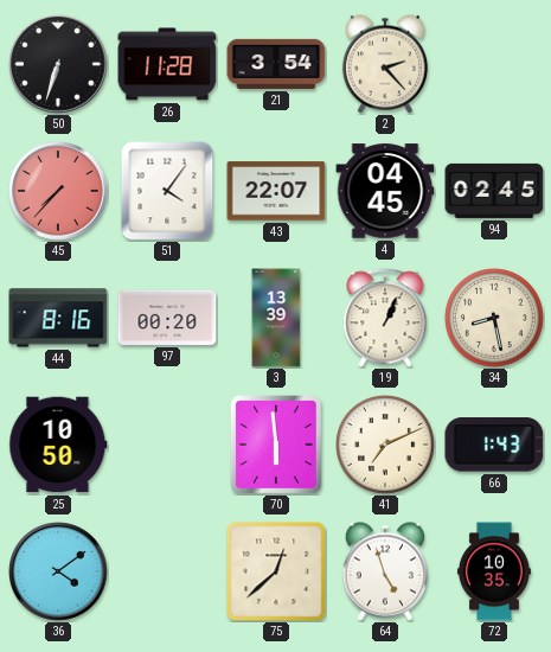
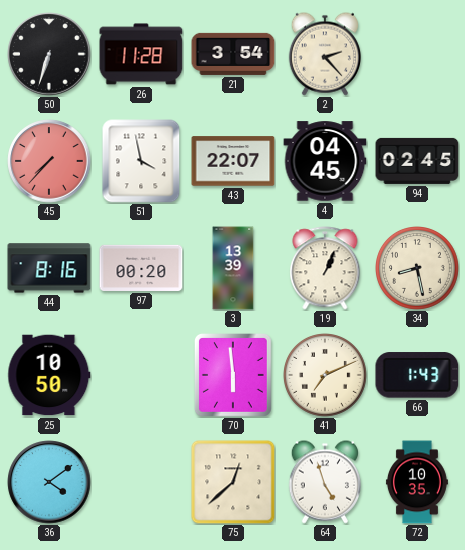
51: 4:06 -> 3:58 (141, 161)
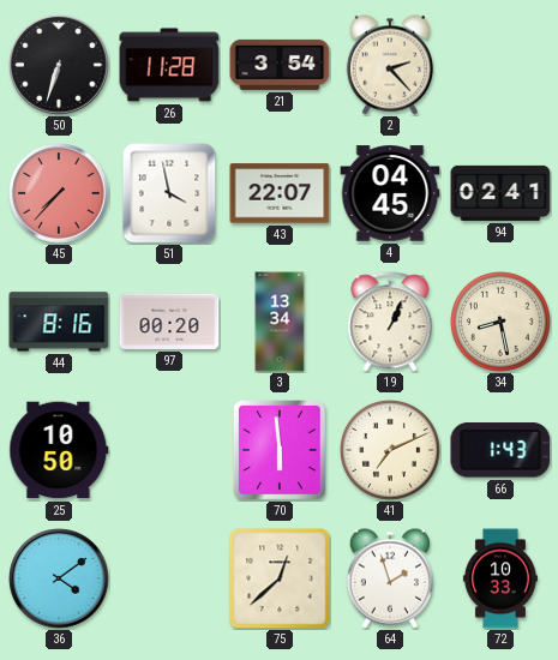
94: 02:45 -> 02:41 (500, 193)
3: 13:39 -> 13:34 (280, 322)
64: 4:57 -> 1:57 (389, 578)
72: 10:35 -> 10:33 (500, 578)
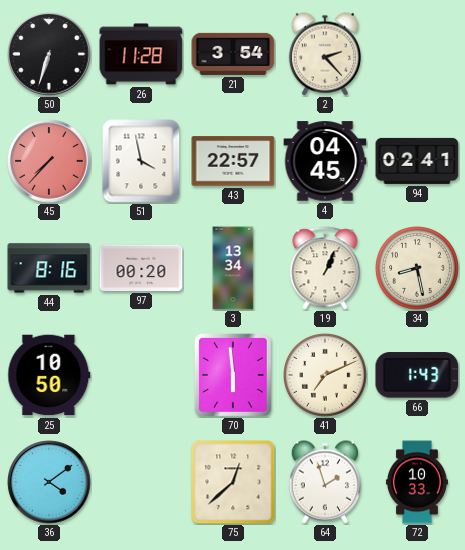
43: 22:07 -> 22:57 (233, 161)
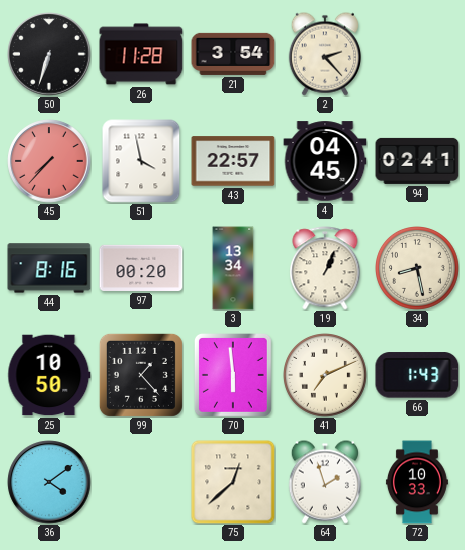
99: none -> 1:23 (141, 375)
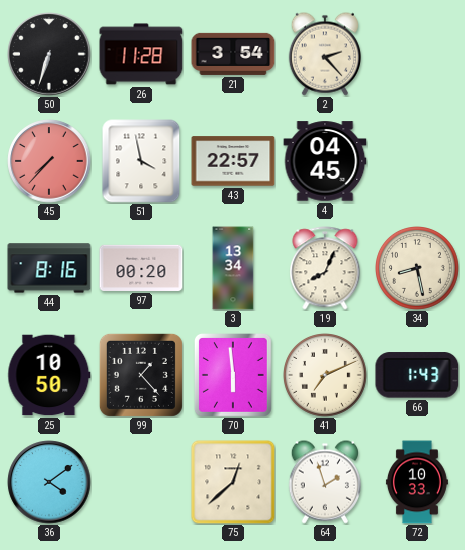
94: 02:41 -> none (417, 161)
19: 1:04 -> 8:04 (325, 268)
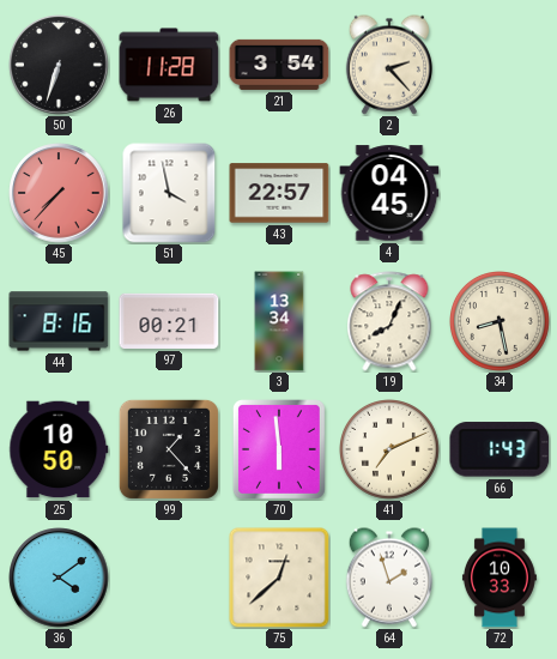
97: 00:20 -> 00:21 (169, 321)
